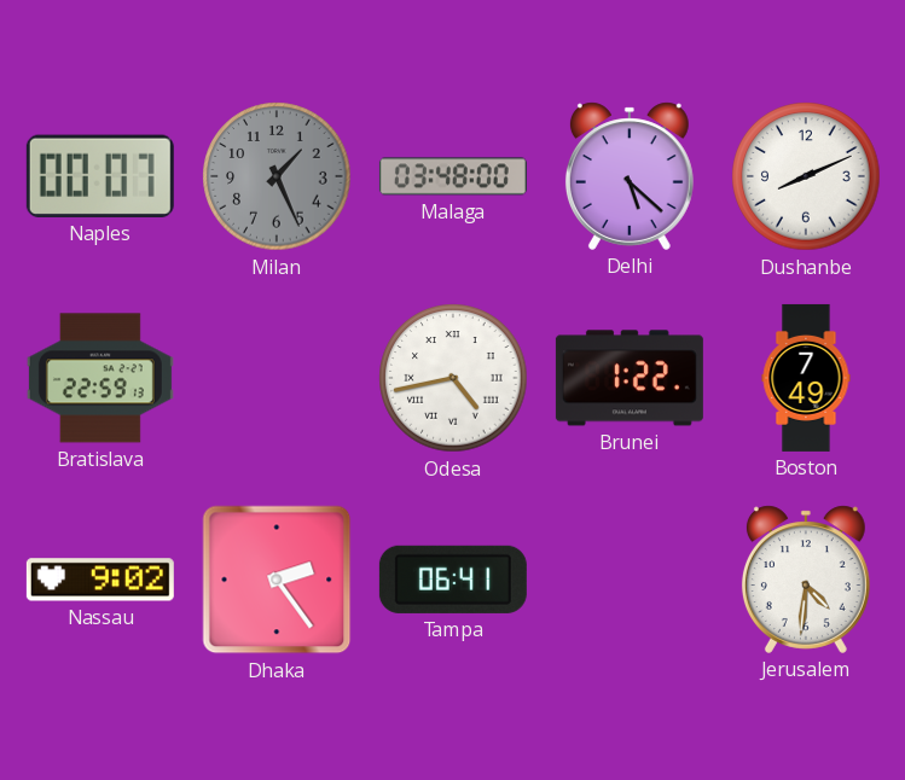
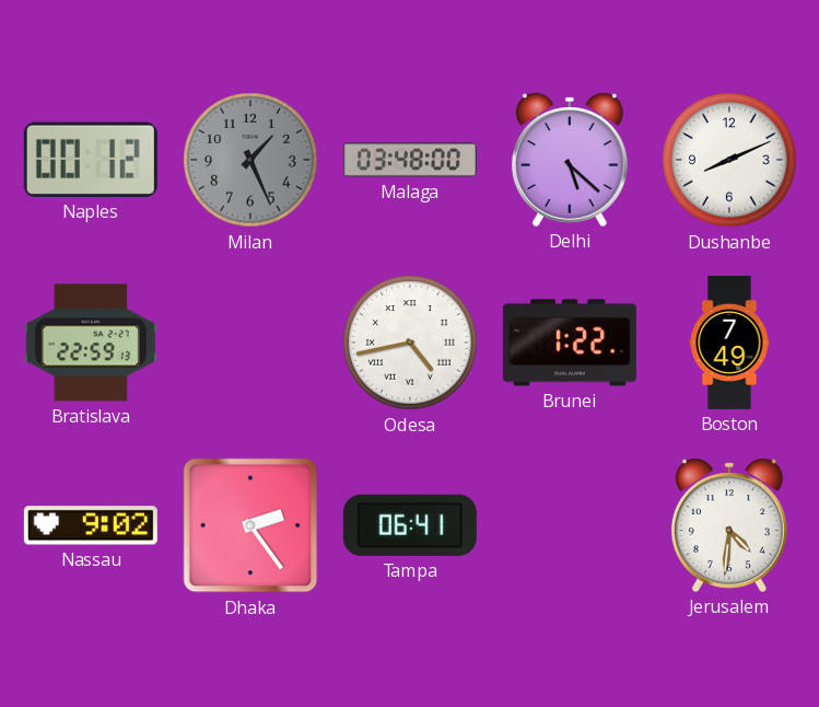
Naples: 00:07 -> 00:12 (91, 160)
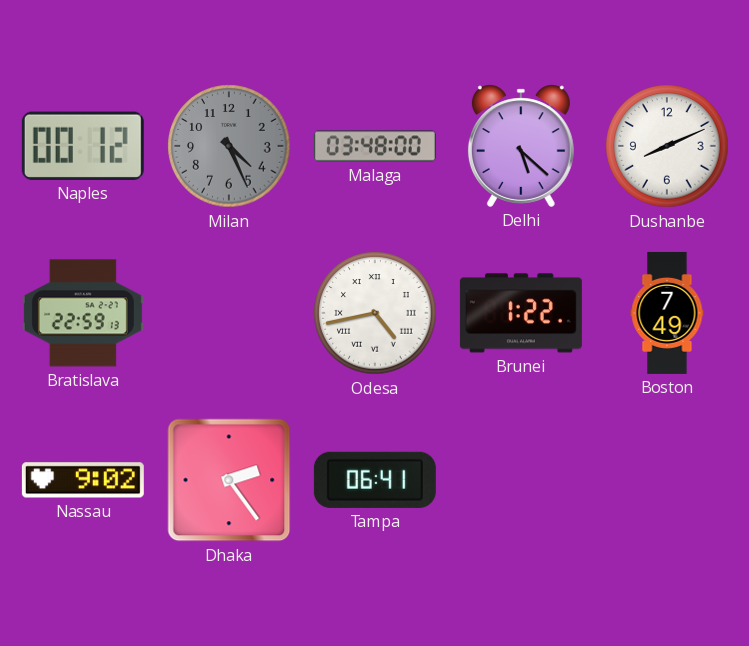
Milan: 1:26 -> 4:26 (229, 146)
Jerusalem: 4:31 -> none (729, 525)
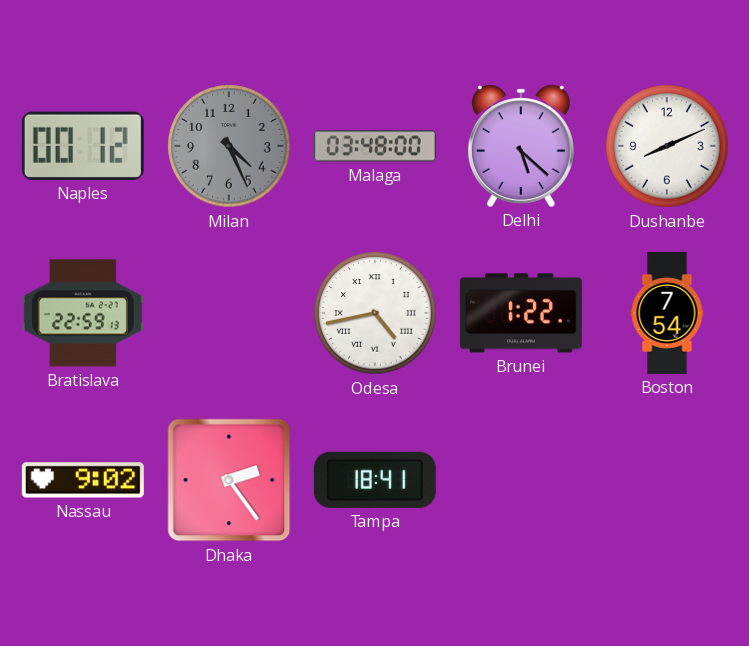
Boston: 7:49 -> 7:54 (667, 313)
Tampa: 06:41 -> 18:41 (375, 480)
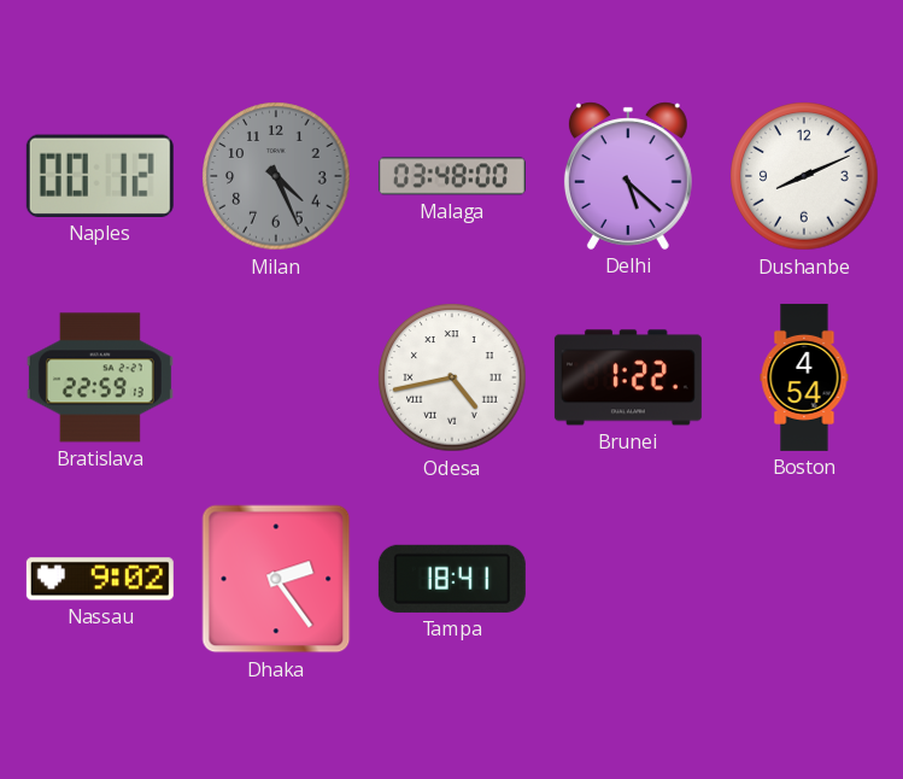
Boston: 7:54 -> 4:54 (804, 377)
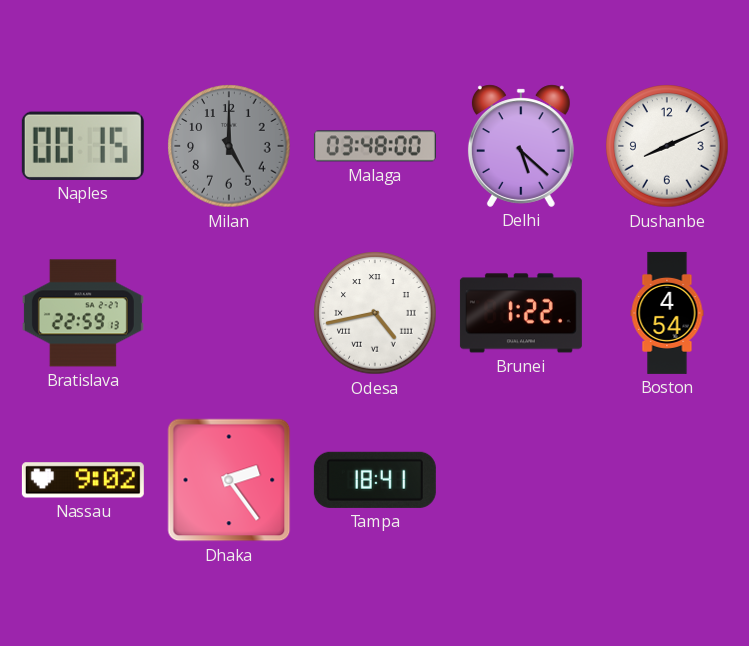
Naples: 00:12 -> 00:15 (83, 146)
Milan: 4:26 -> 5:00 (229, 146)
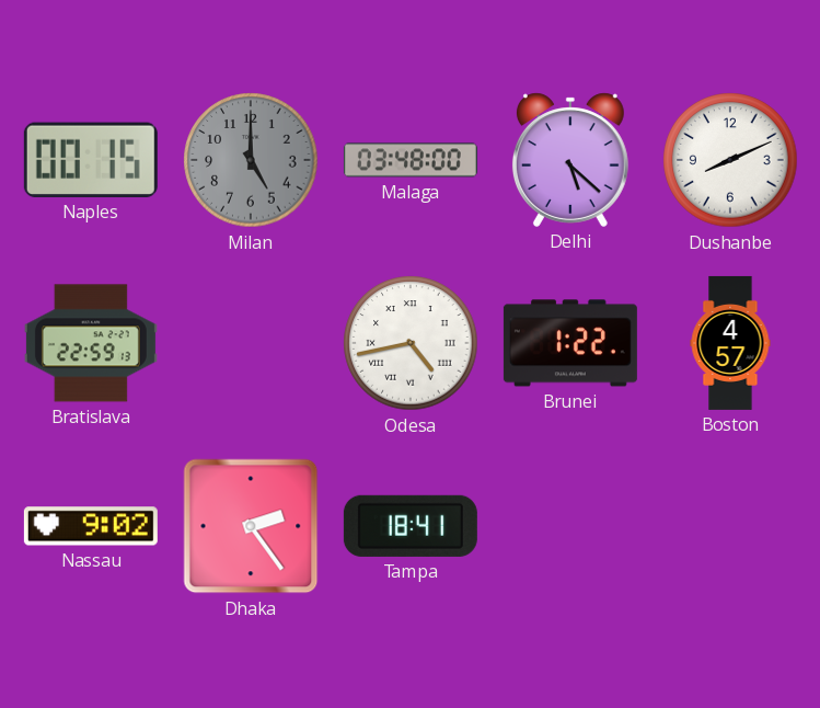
Boston: 4:54 -> 4:57 (730, 343)
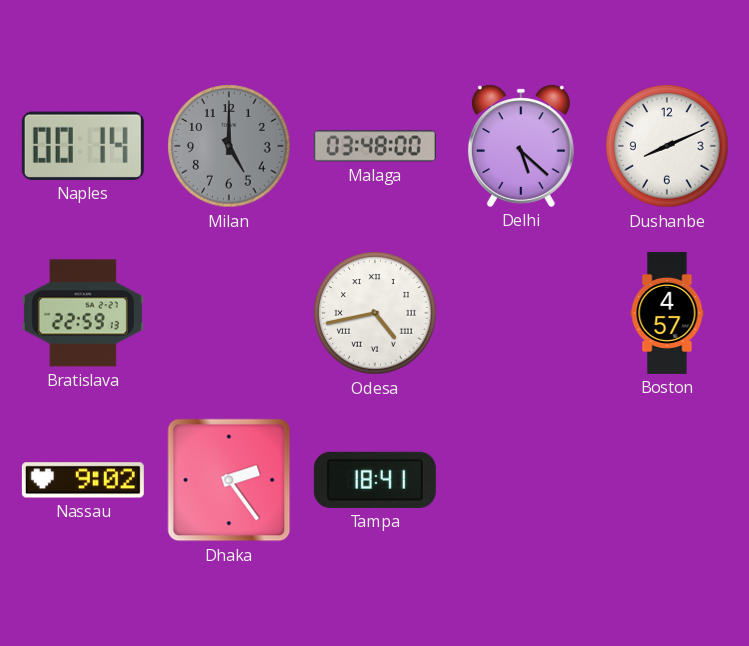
Naples: 00:15 -> 00:14 (83, 146)
Brunei: 1:22 -> none (570, 343)
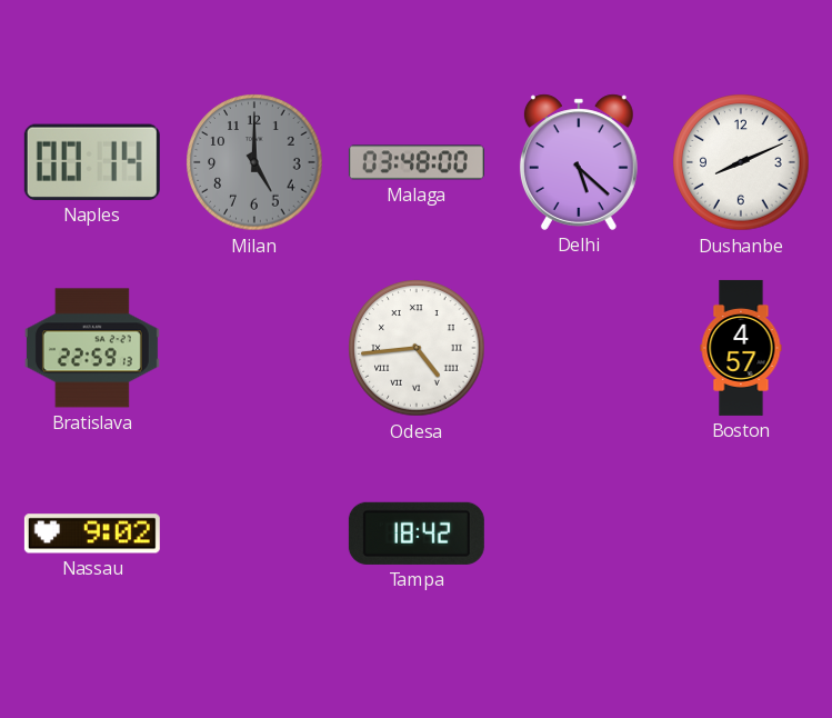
Odesa: 4:43 -> 4:44 (417, 348)
Dhaka: 2:24 -> none (229, 480)
Tampa: 18:41 -> 18:42 (417, 533)
